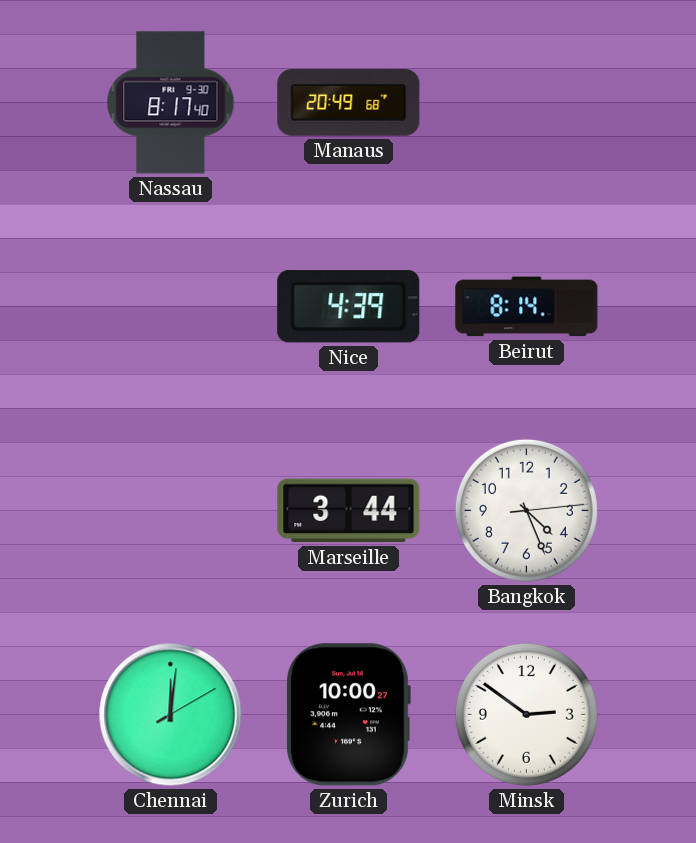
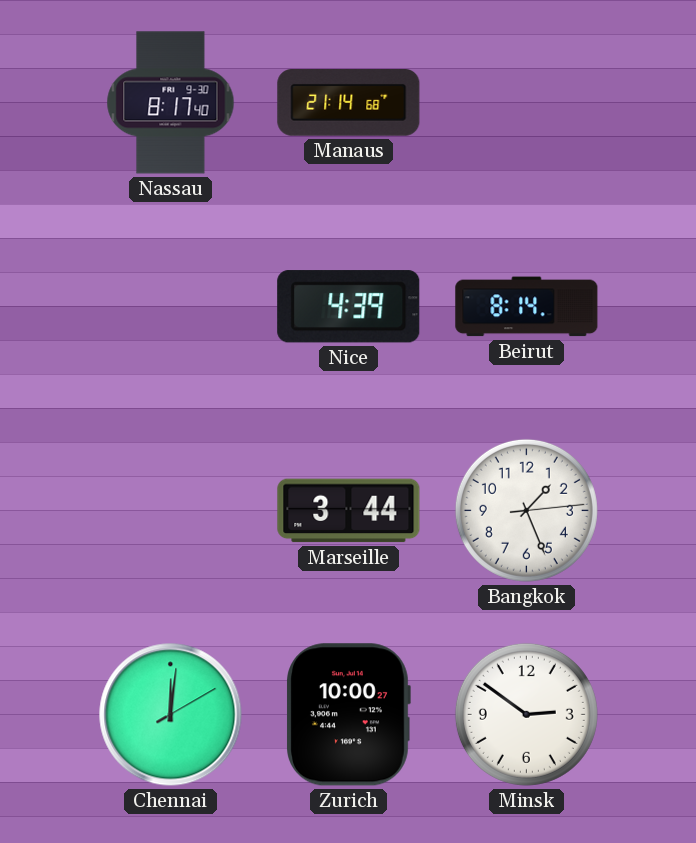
Manaus: 20:49 -> 21:14 (349, 103)
Bangkok: 4:26 -> 1:26 (526, 510)
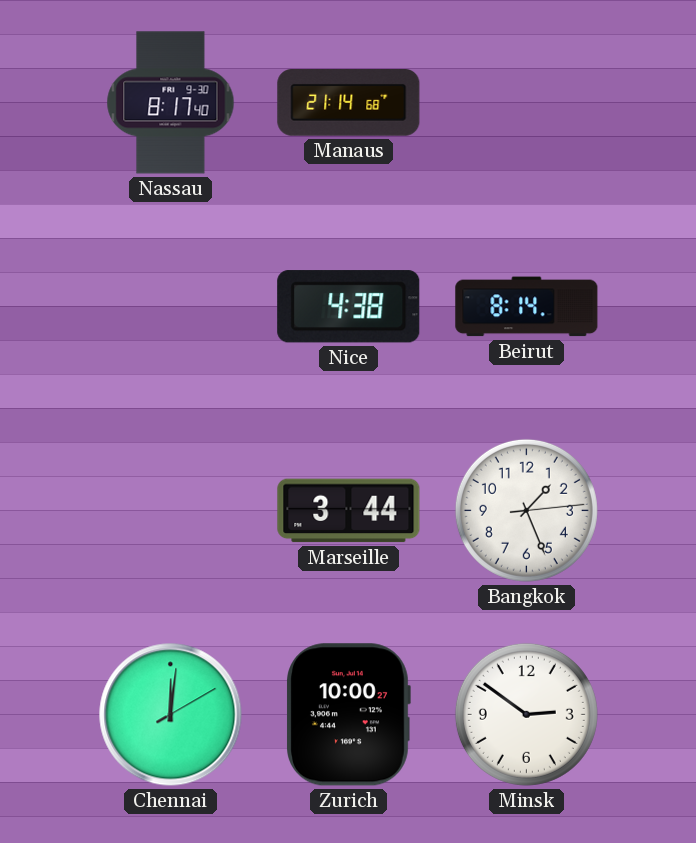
Nice: 4:39 -> 4:38 (349, 307)
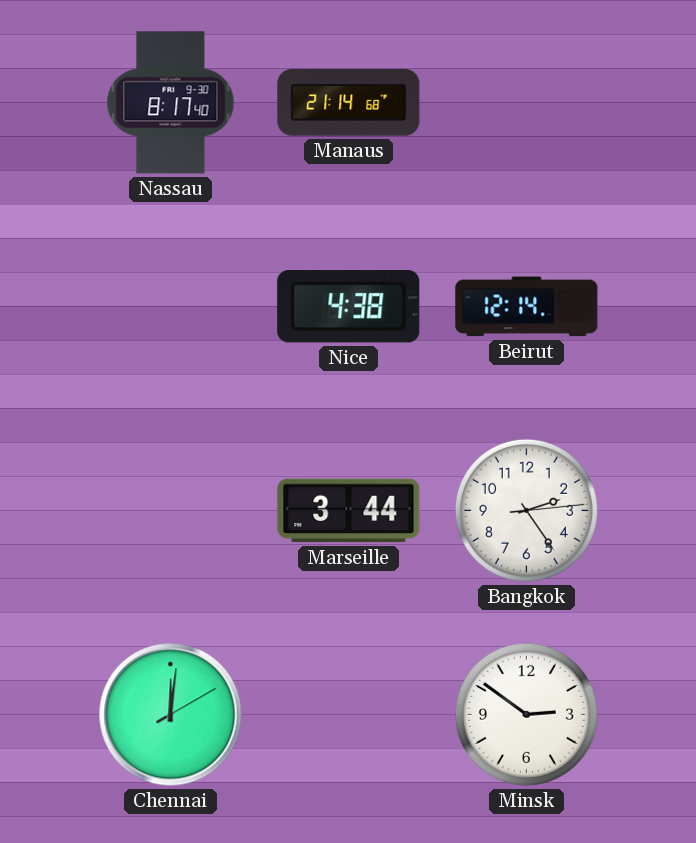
Beirut: 8:14 -> 12:14 (527, 307)
Bangkok: 1:26 -> 2:24 (526, 510)
Zurich: 10:00 -> none (349, 715)
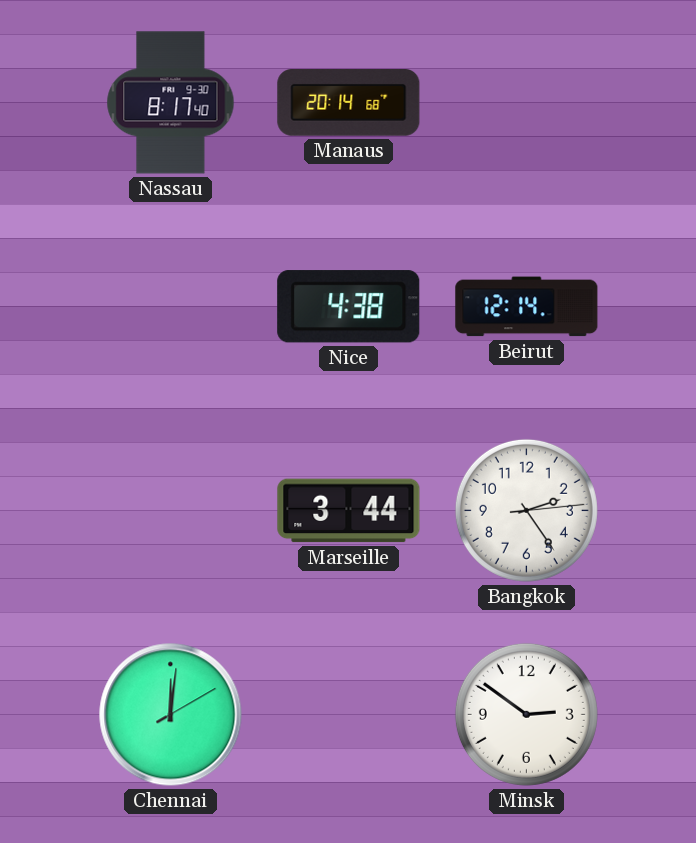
Manaus: 21:14 -> 20:14 (349, 103)
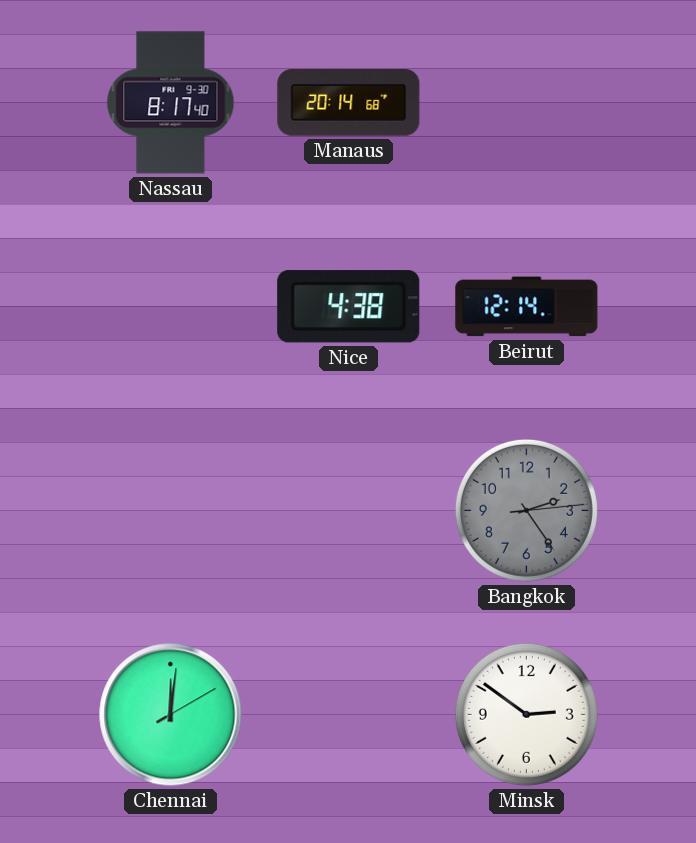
Marseille: 3:44 -> none (349, 511)
Bangkok dial: white -> grey (526, 510)
